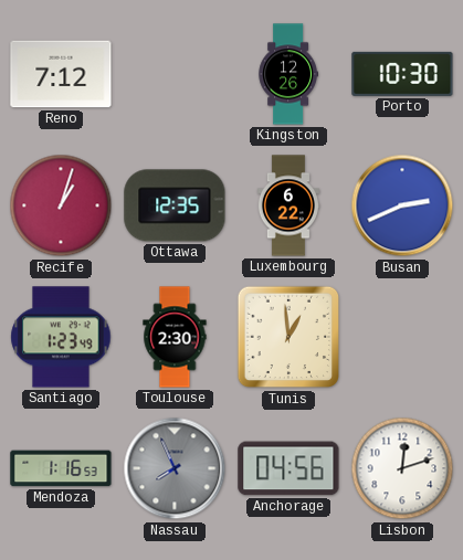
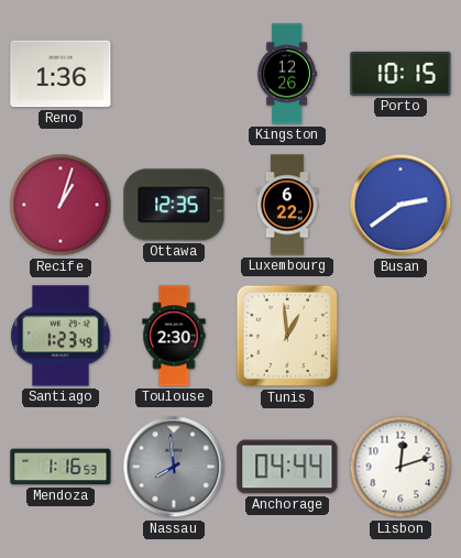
Reno: 7:12 -> 1:36 (61, 74)
Porto: 10:30 -> 10:15 (400, 74)
Busan: 2:41 -> 2:39 (400, 205)
Nassau: 7:56 -> 7:59 (174, 467)
Anchorage: 04:56 -> 04:44 (287, 467)
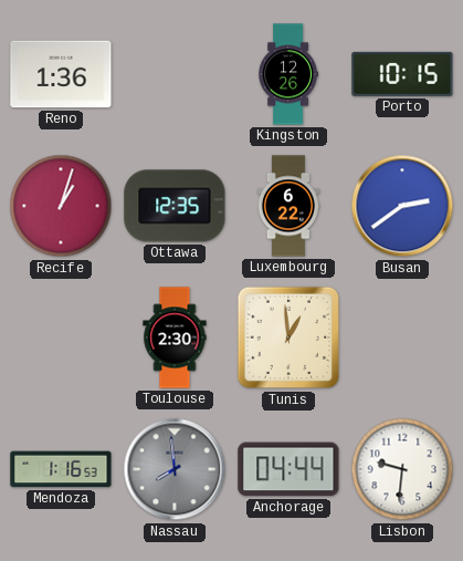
Santiago: 1:23 -> none (61, 336)
Lisbon: 12:12 -> 9:31 (402, 469)
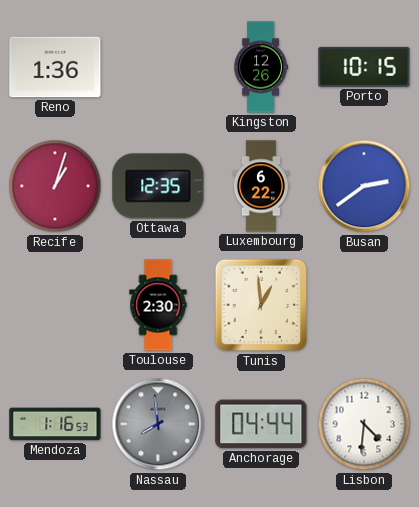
Lisbon: 9:31 -> 4:31 (364, 424)
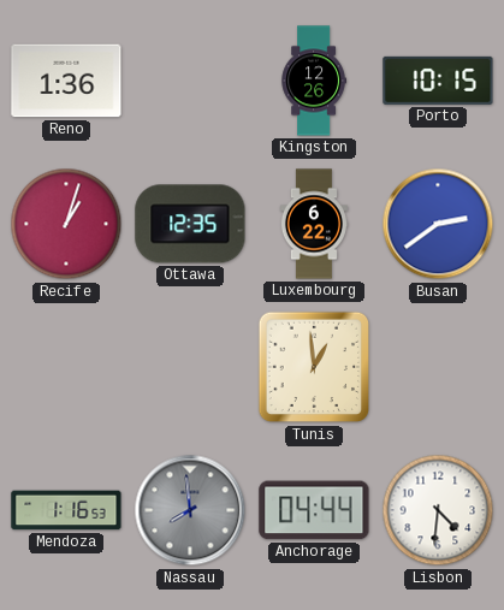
Toulouse: 2:30 -> none (158, 305)
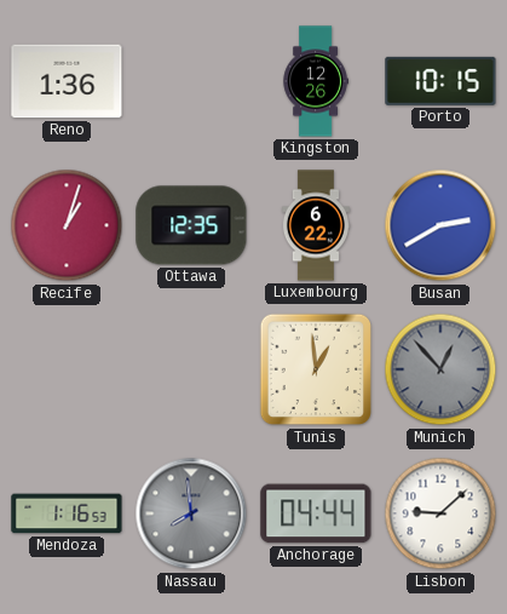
Busan: 2:39 -> 2:40 (440, 225)
Munich: none -> 12:53 (440, 369)
Lisbon: 4:31 -> 9:08 (440, 513)
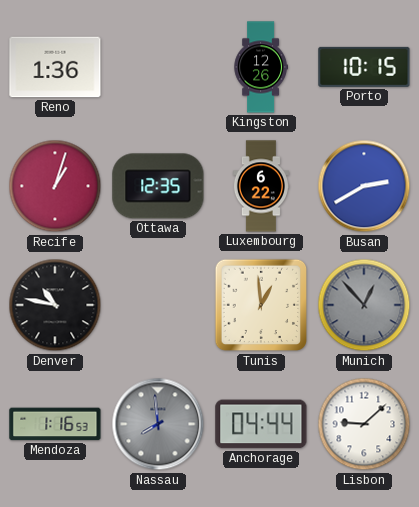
Denver: none -> 10:47 (55, 305)
